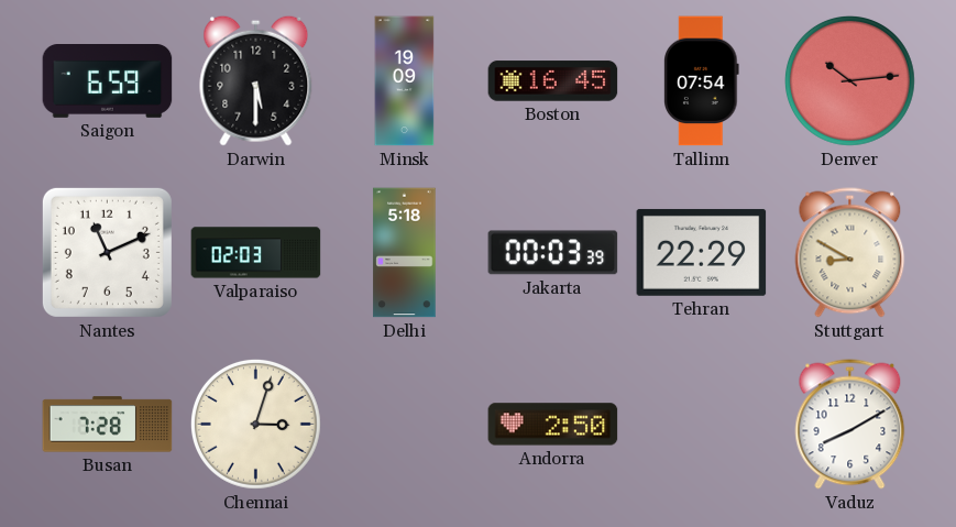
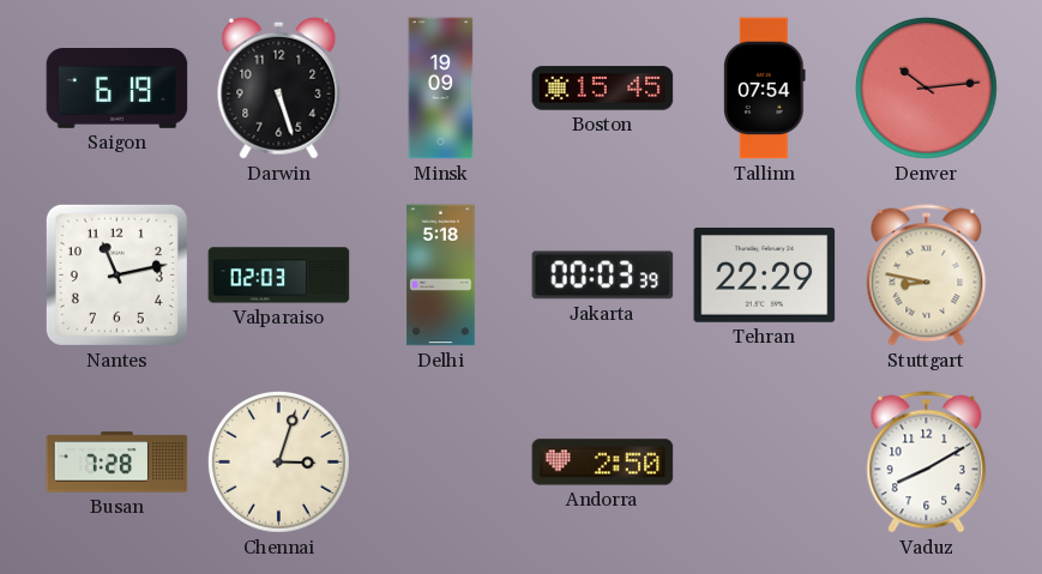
Saigon: 6:59 -> 6:19 (118, 89)
Darwin: 5:30 -> 5:27 (279, 87)
Boston: 16:45 -> 15:45 (603, 89)
Nantes: 11:11 -> 11:13 (116, 274)
Stuttgart: 8:50 -> 8:47 (927, 276)
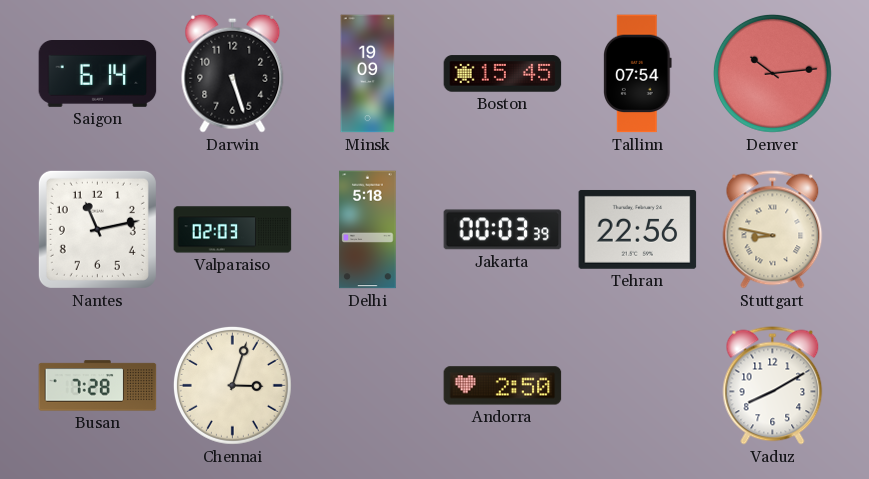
Saigon: 6:19 -> 6:14 (98, 74)
Tehran: 22:29 -> 22:56 (638, 229)
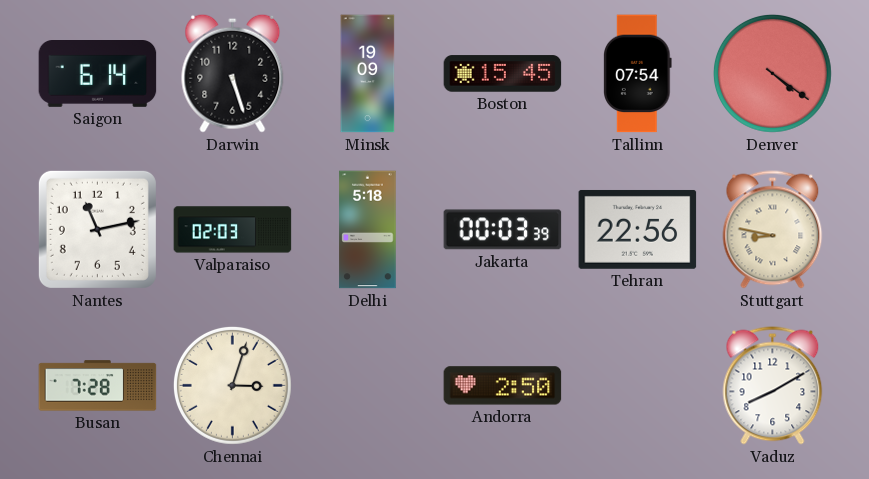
Denver: 10:14 -> 4:21 (772, 73)
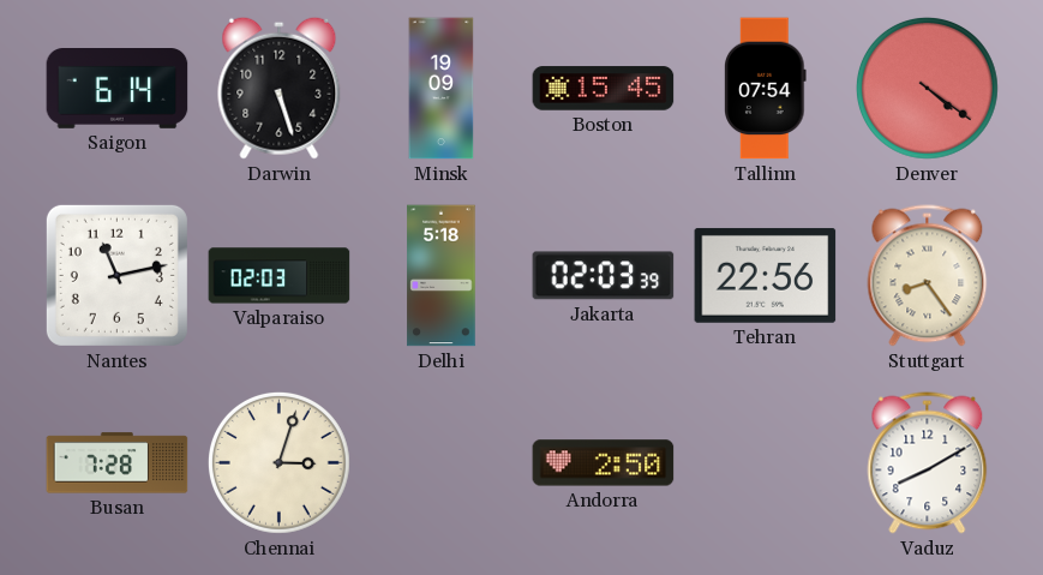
Jakarta: 00:03 -> 02:03 (604, 276)
Stuttgart: 8:47 -> 8:24 (928, 276)
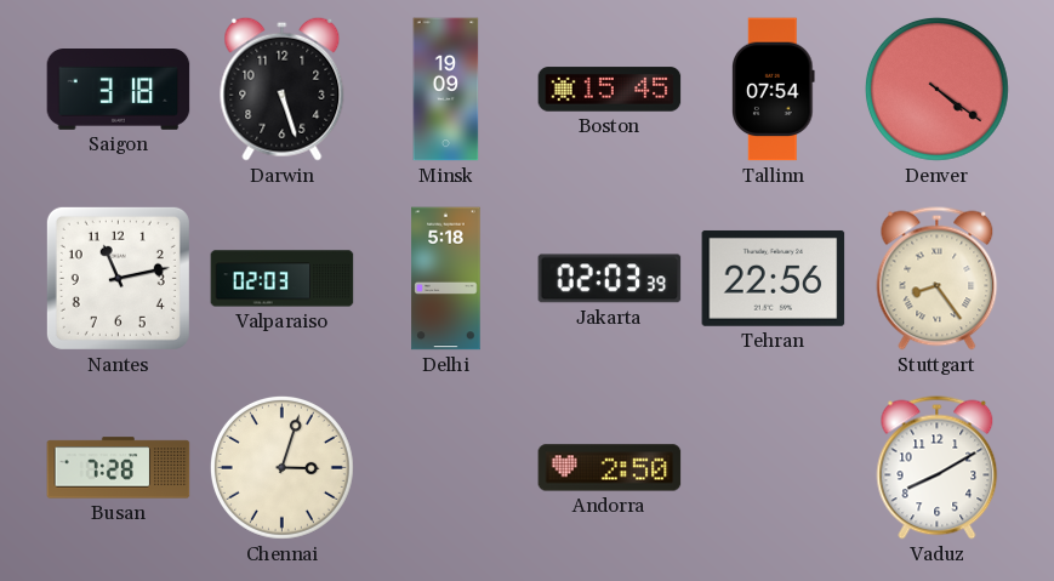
Saigon: 6:14 -> 3:18 (119, 90)
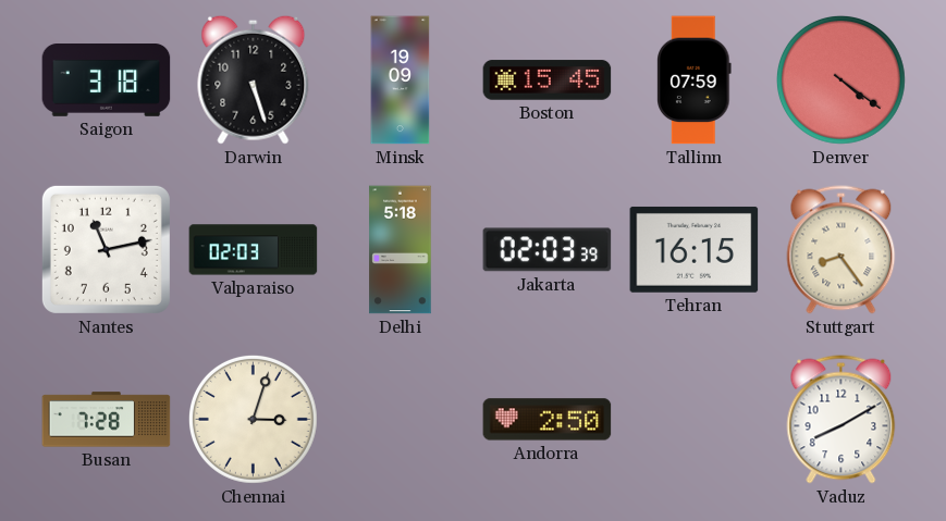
Tallinn: 07:54 -> 07:59 (695, 80)
Tehran: 22:56 -> 16:15 (695, 249)
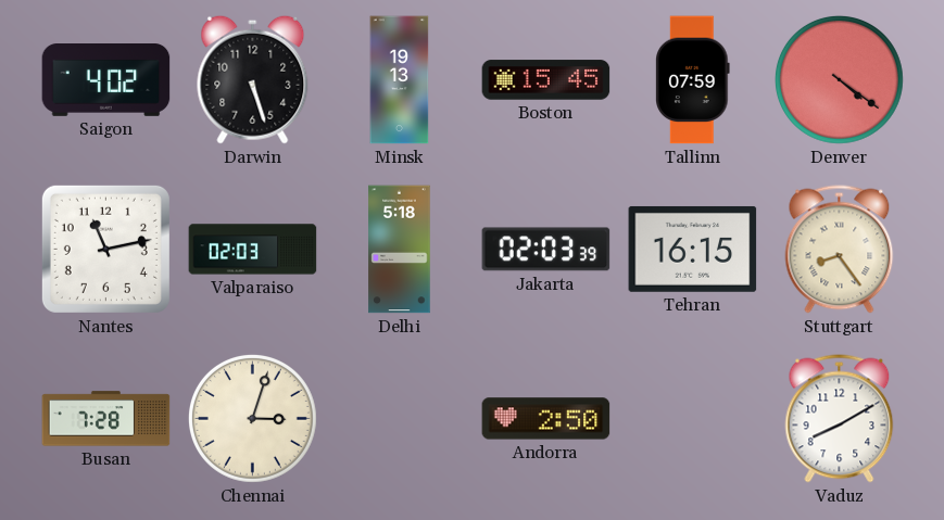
Saigon: 3:18 -> 4:02 (106, 80)
Minsk: 19:09 -> 19:13 (400, 80)
